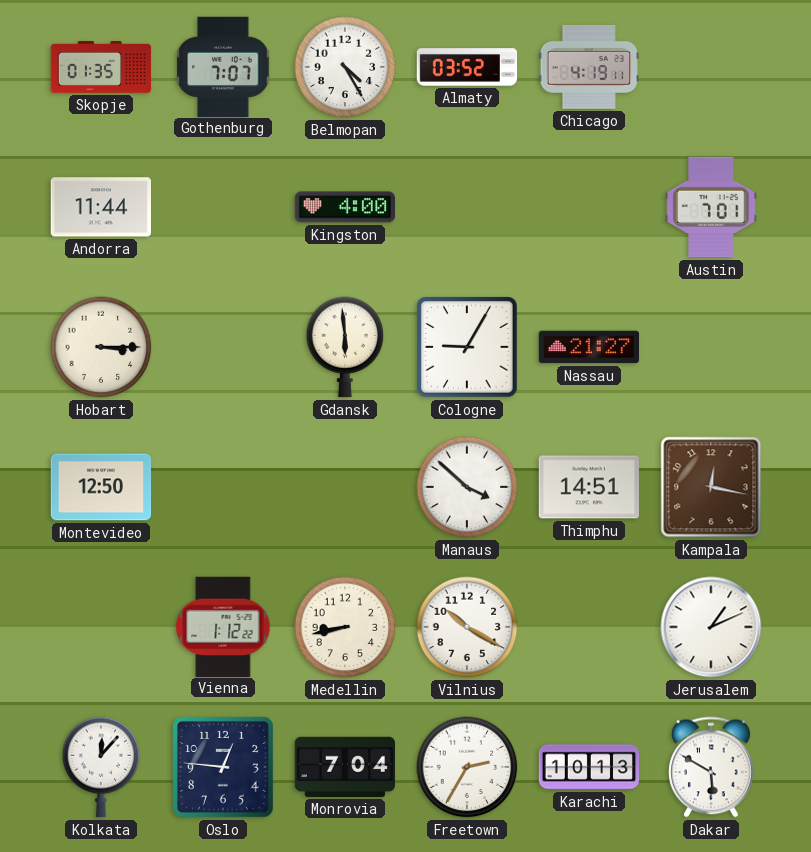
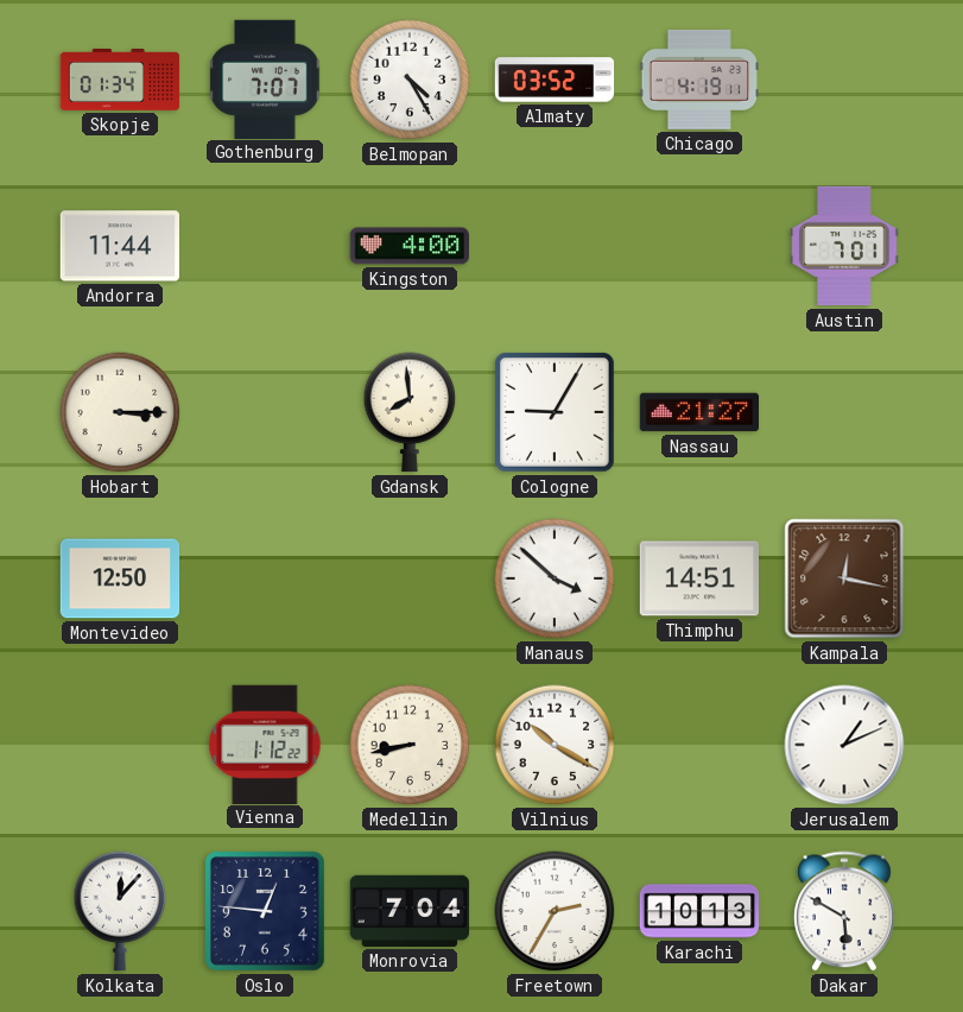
Skopje: 01:35 -> 01:34 (120, 81)
Gdansk: 5:59 -> 7:59 (410, 412)
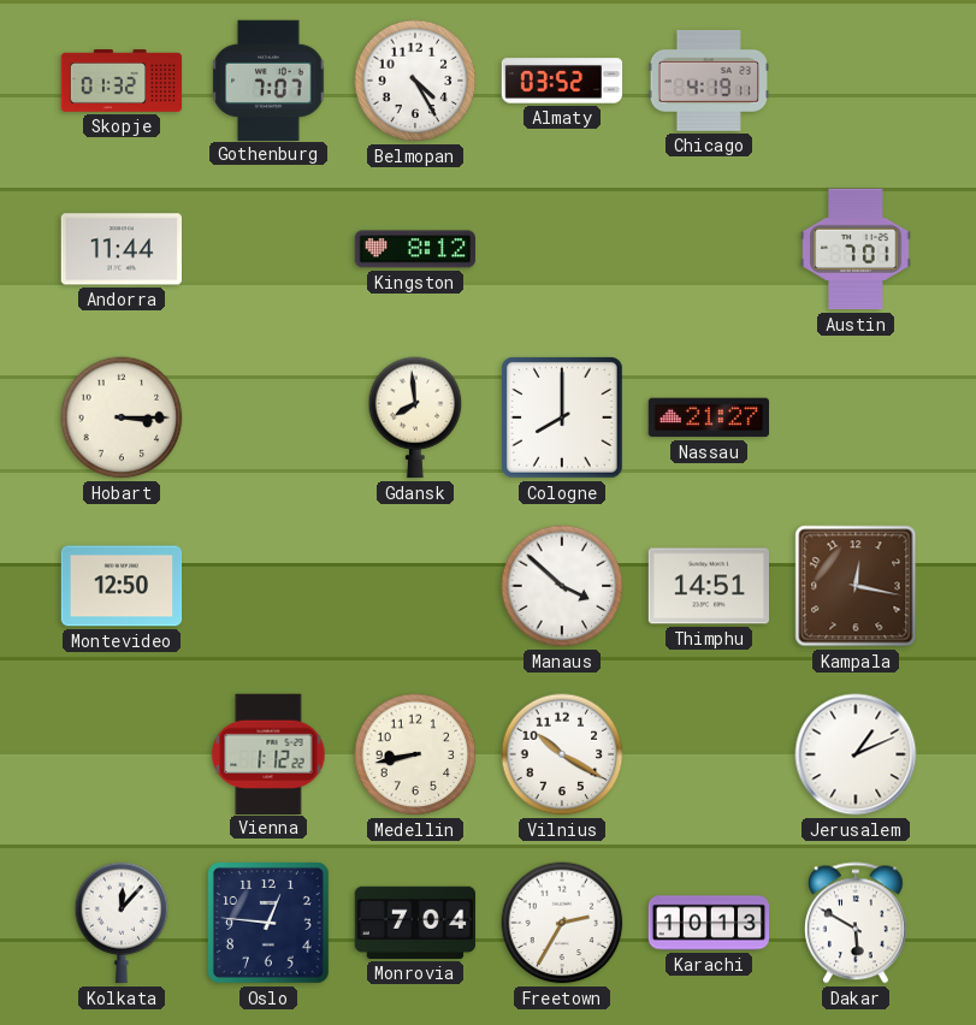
Skopje: 01:34 -> 01:32 (122, 82)
Kingston: 4:00 -> 8:12 (414, 249)
Cologne: 9:05 -> 8:00 (563, 419)
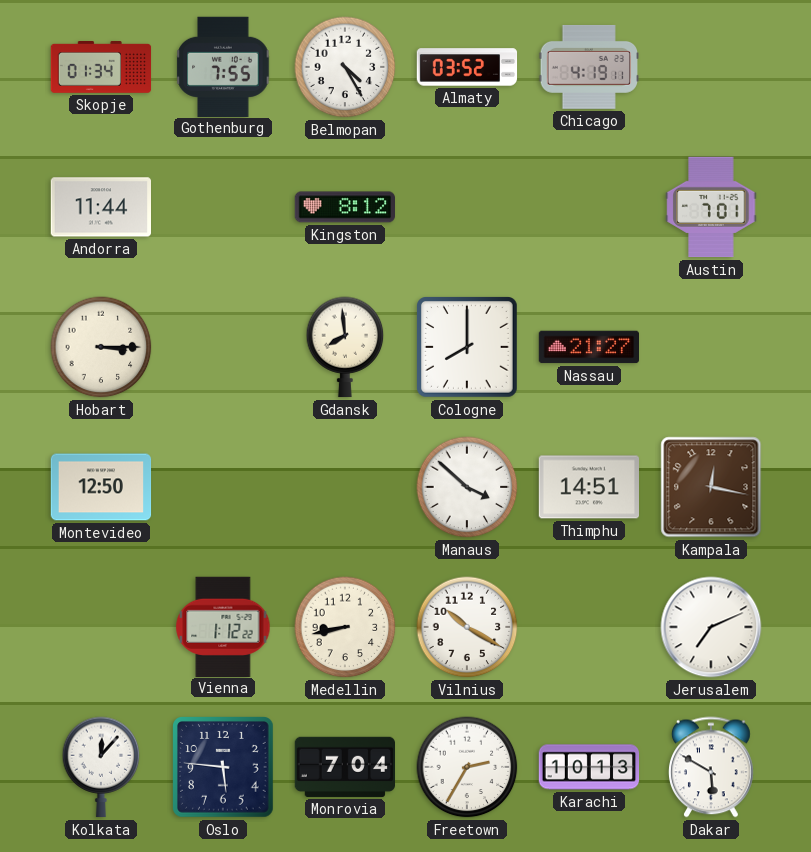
Skopje: 01:32 -> 01:34 (101, 68)
Gothenburg: 7:07 -> 7:55 (223, 66)
Jerusalem: 1:11 -> 7:11 (711, 627)
Oslo: 12:46 -> 5:46 (224, 768)
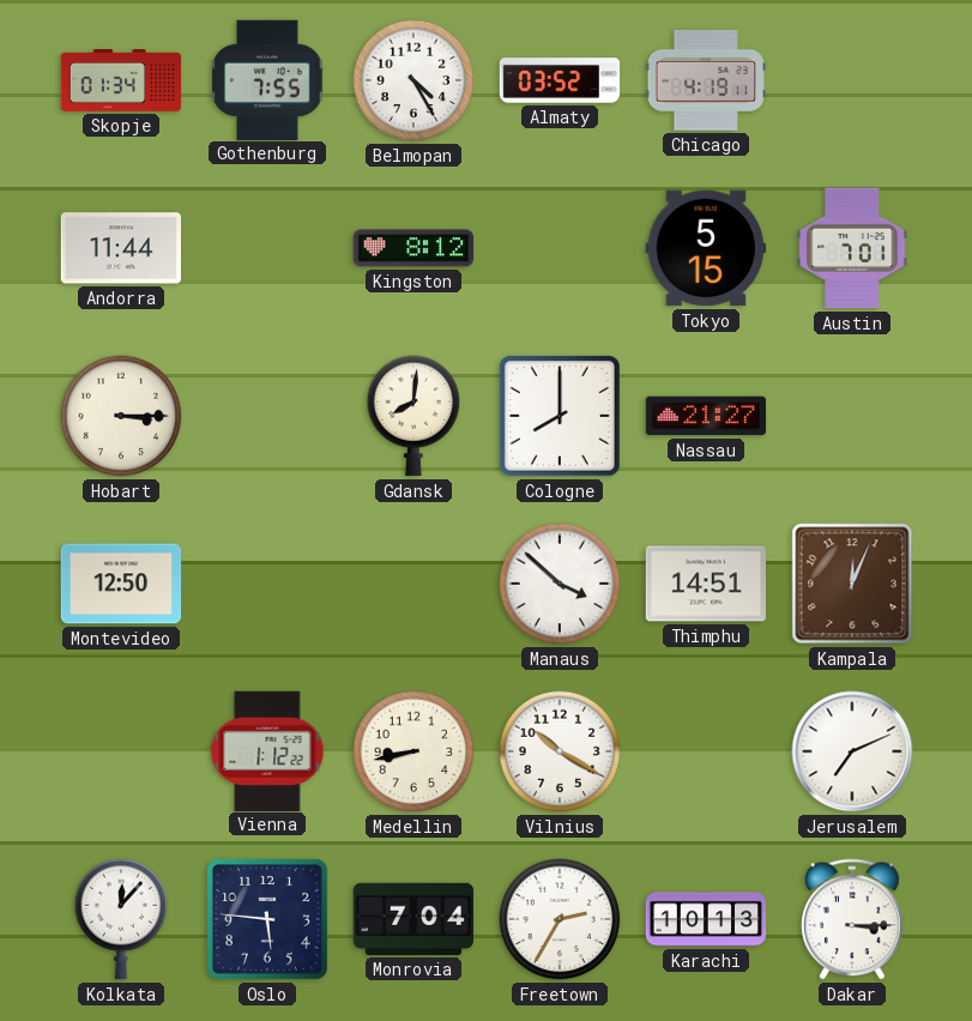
Tokyo: none -> 5:15 (705, 248)
Gdansk: 7:59 -> 8:01 (413, 416)
Kampala: 12:17 -> 12:04 (852, 584)
Dakar: 5:50 -> 3:15 (853, 919)
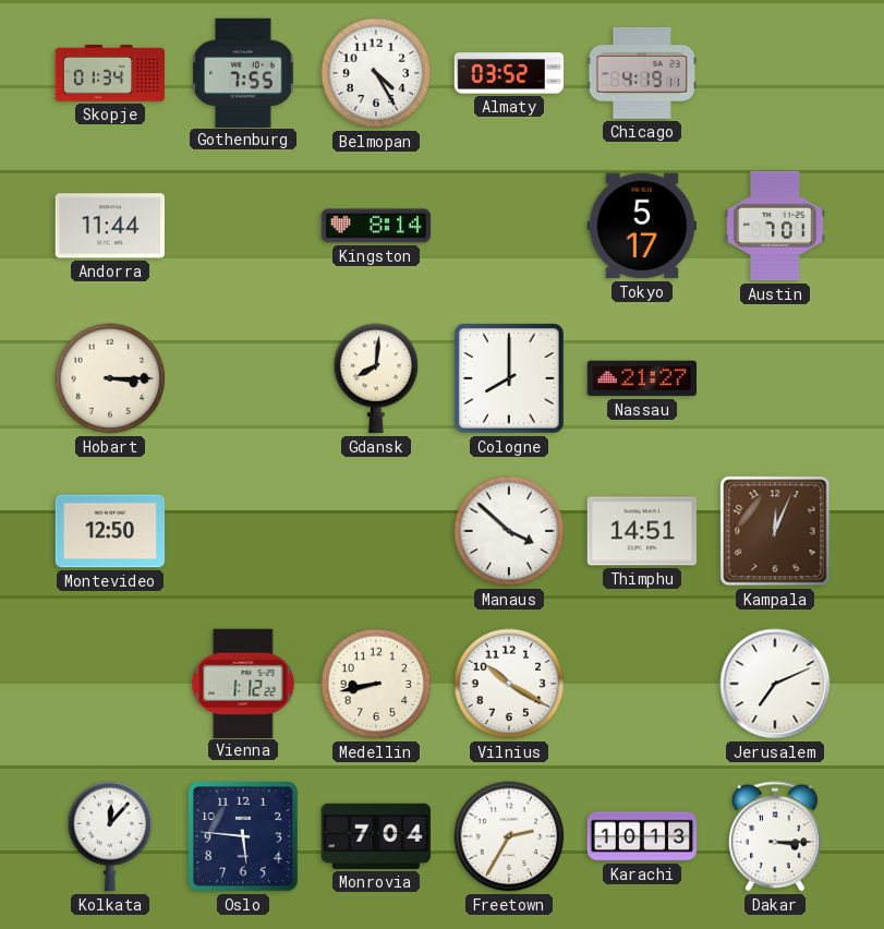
Kingston: 8:12 -> 8:14 (375, 226)
Tokyo: 5:15 -> 5:17 (641, 226)
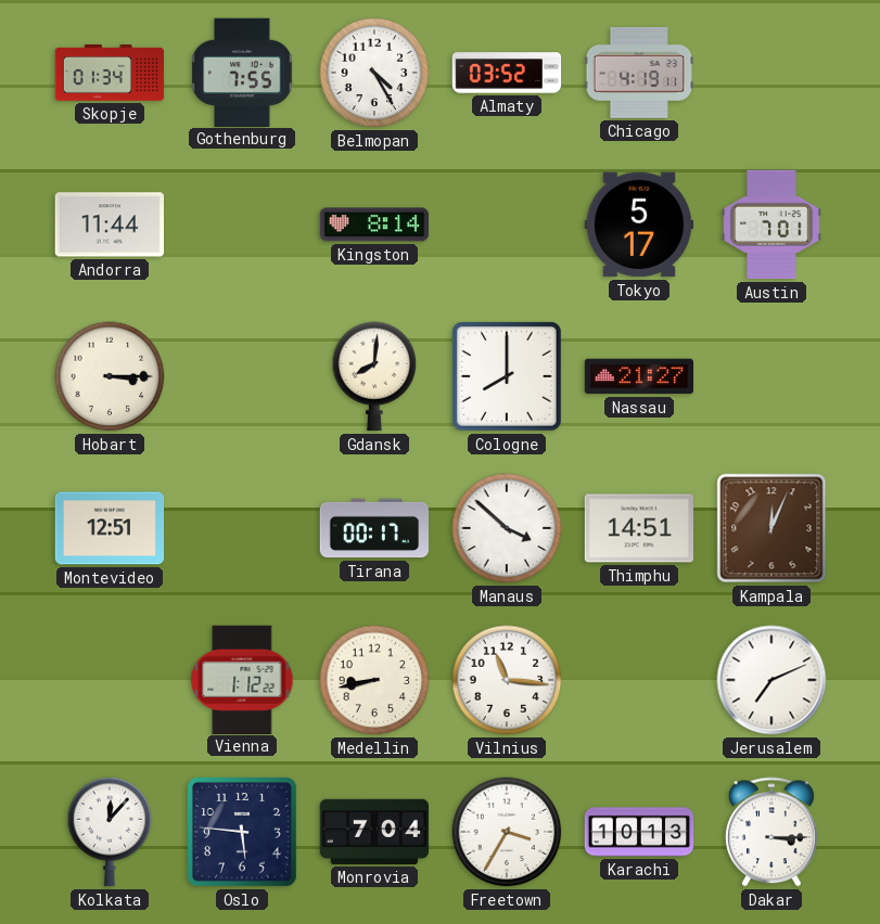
Montevideo: 12:50 -> 12:51 (110, 528)
Tirana: none -> 00:17 (373, 528)
Vilnius: 10:20 -> 11:16 (507, 680)
Freetown: 2:35 -> 3:35 (507, 832)
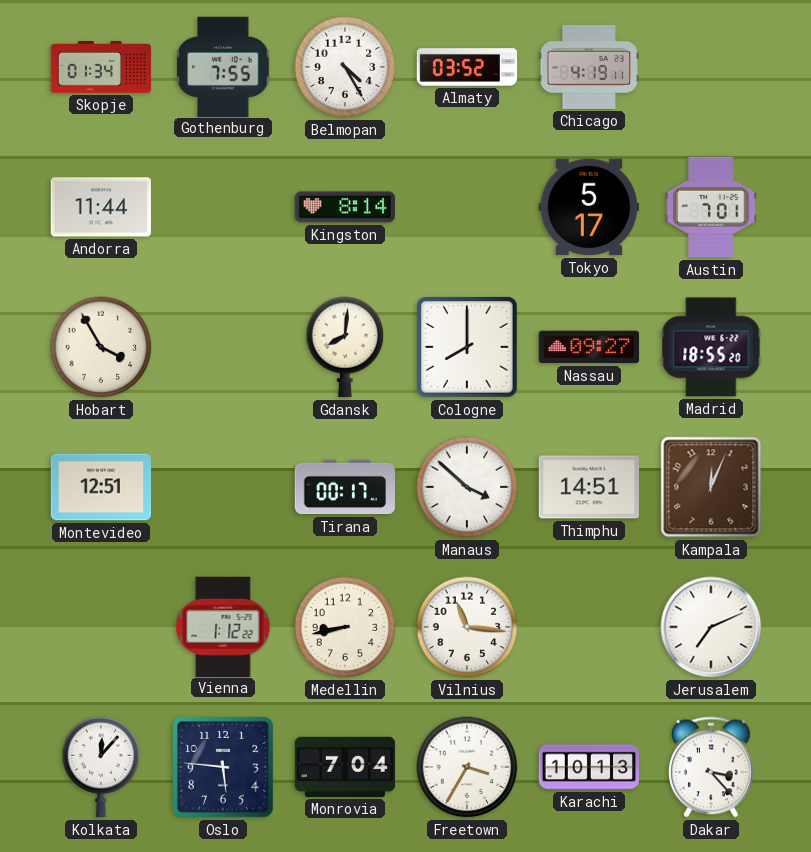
Hobart: 3:15 -> 3:55 (101, 347)
Nassau: 21:27 -> 09:27 (589, 347)
Madrid: none -> 18:55 (711, 347)
Dakar: 3:15 -> 3:23 (712, 767)
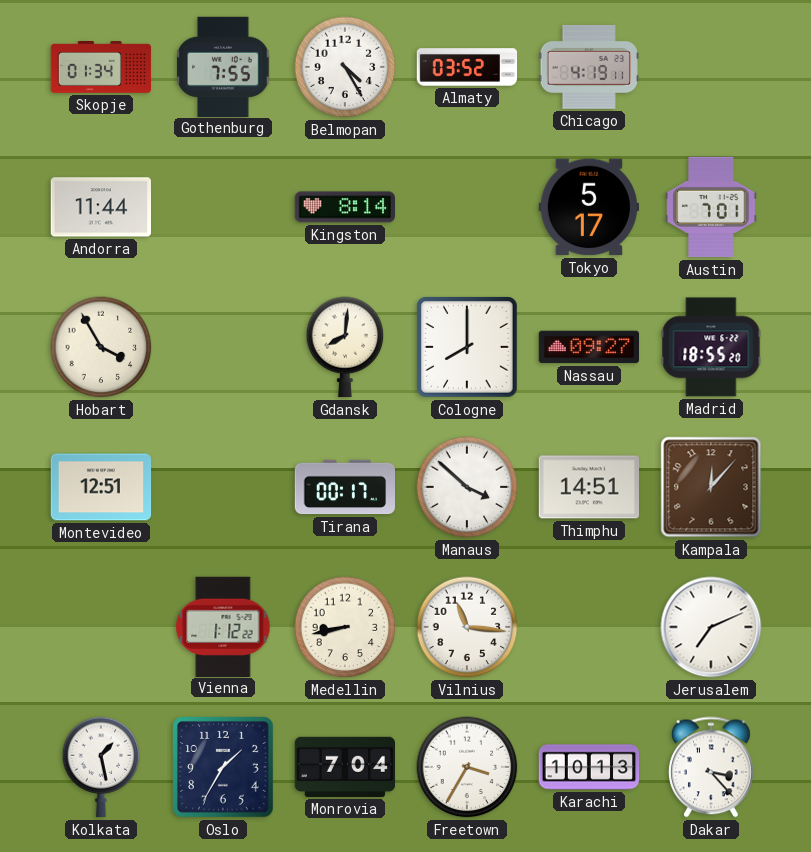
Kampala: 12:04 -> 12:07 (711, 487)
Kolkata: 12:07 -> 1:28 (101, 767)
Oslo: 5:46 -> 1:35 (224, 768)
